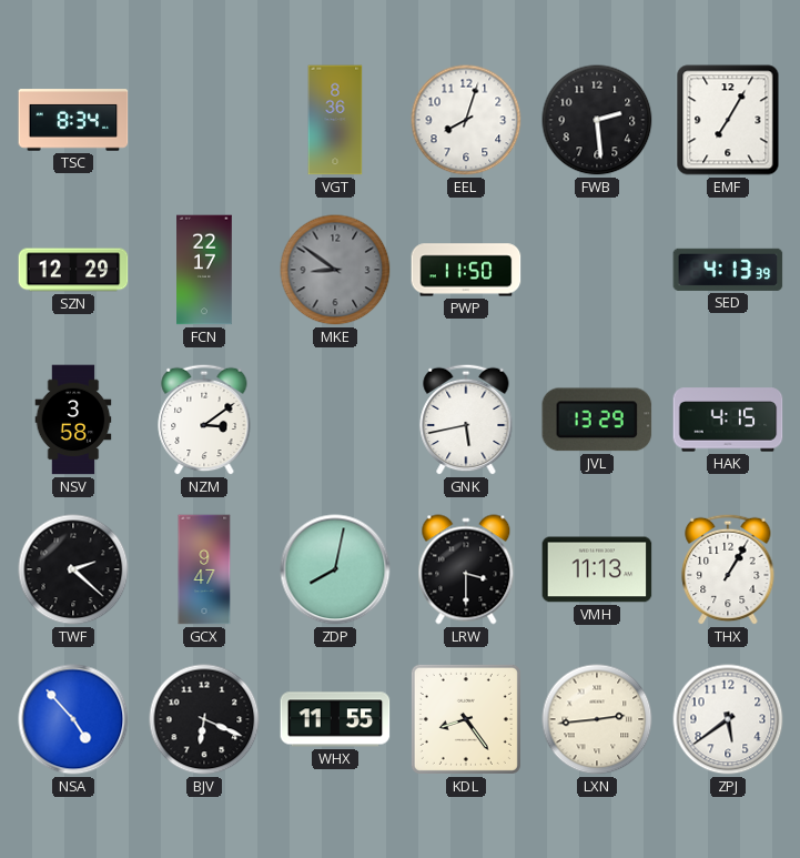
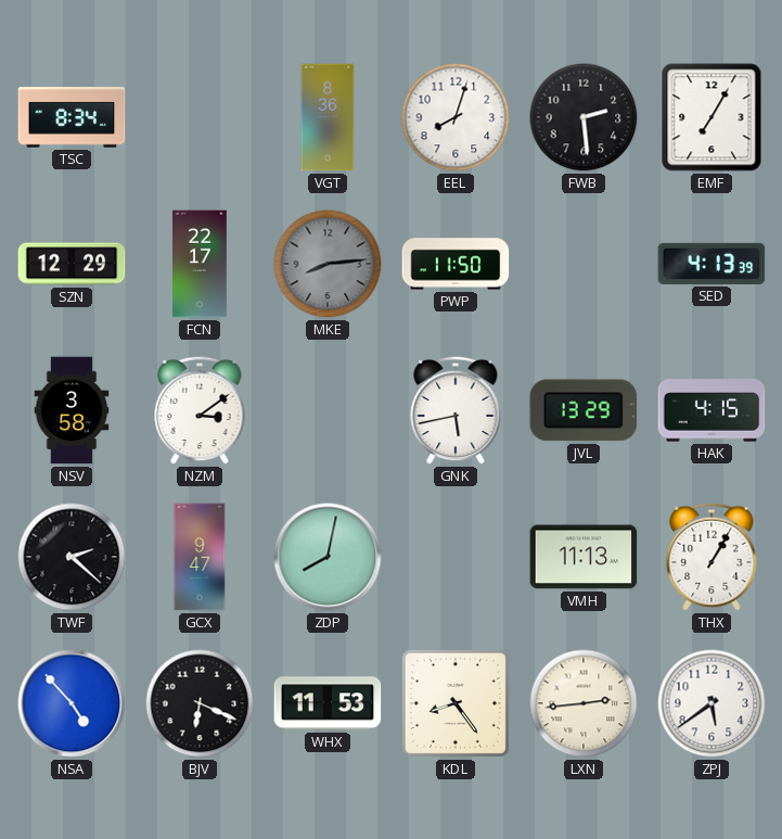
MKE: 8:51 -> 8:14 (328, 264)
LRW: 3:30 -> none (466, 569)
WHX: 11:55 -> 11:53 (328, 703)
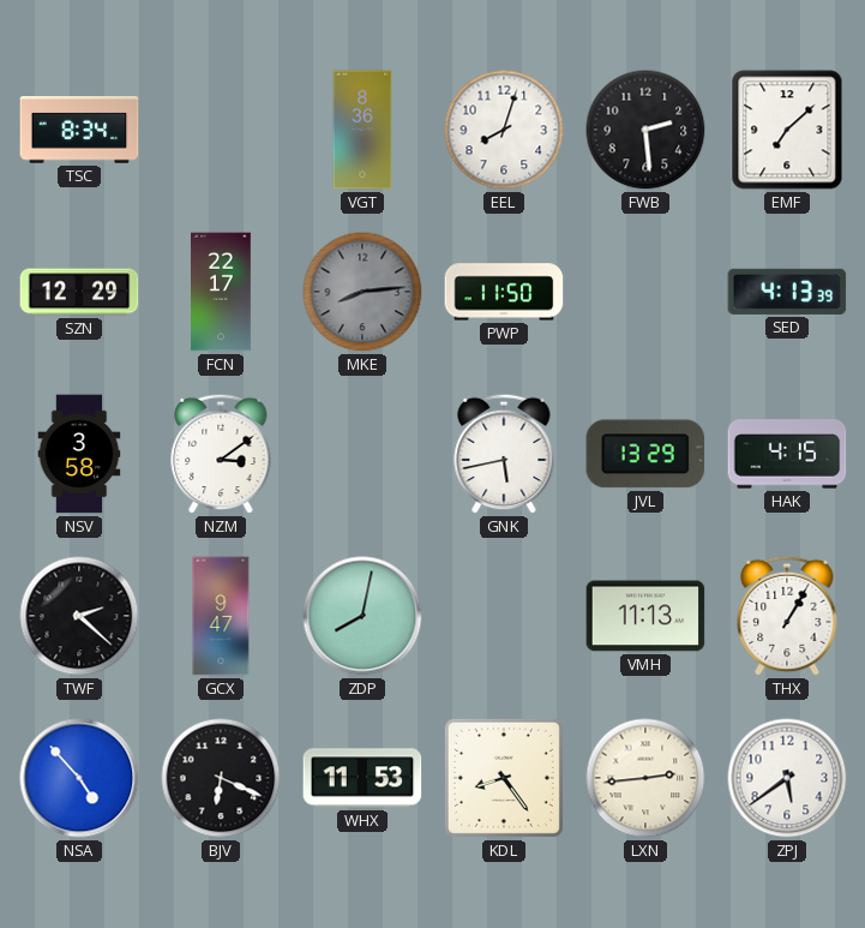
EMF: 7:05 -> 7:08 (787, 130)
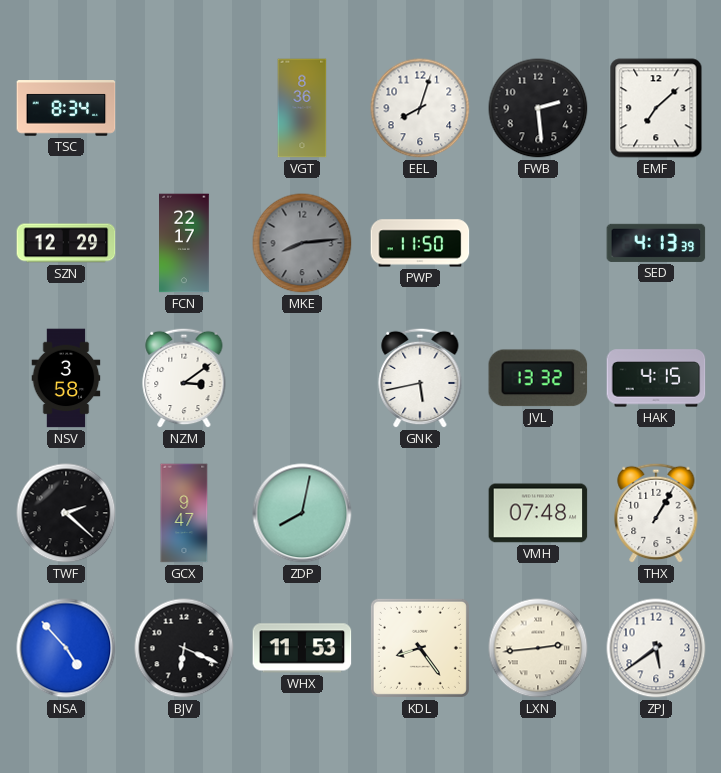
JVL: 13:29 -> 13:32 (538, 378)
VMH: 11:13 -> 07:48 (538, 513)
